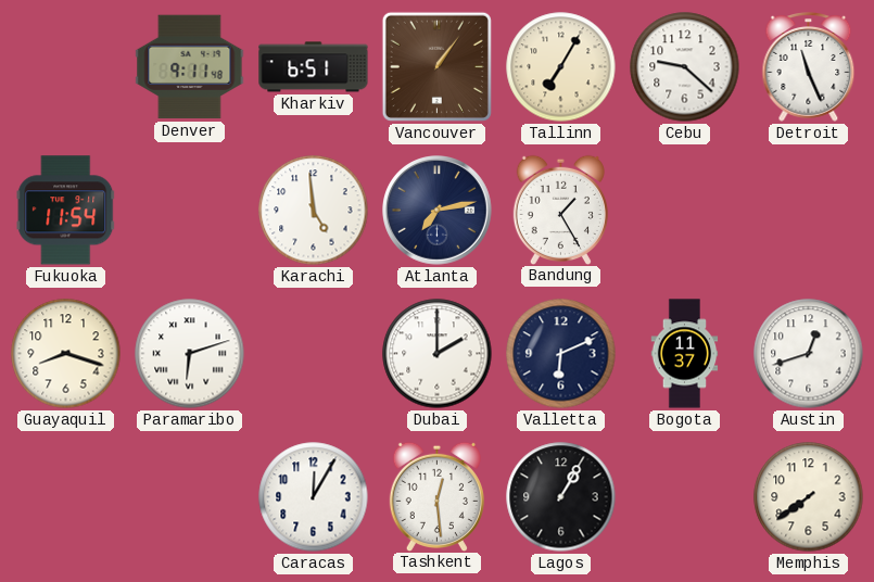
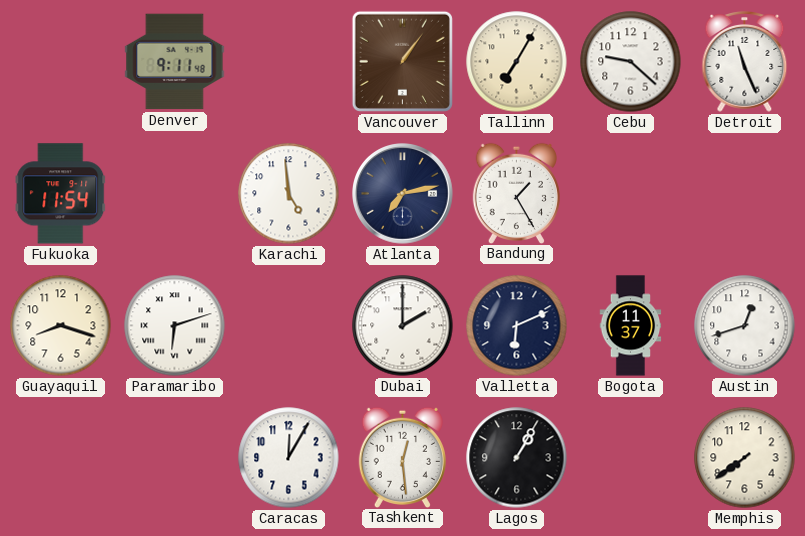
Kharkiv: 6:51 -> none (314, 67)
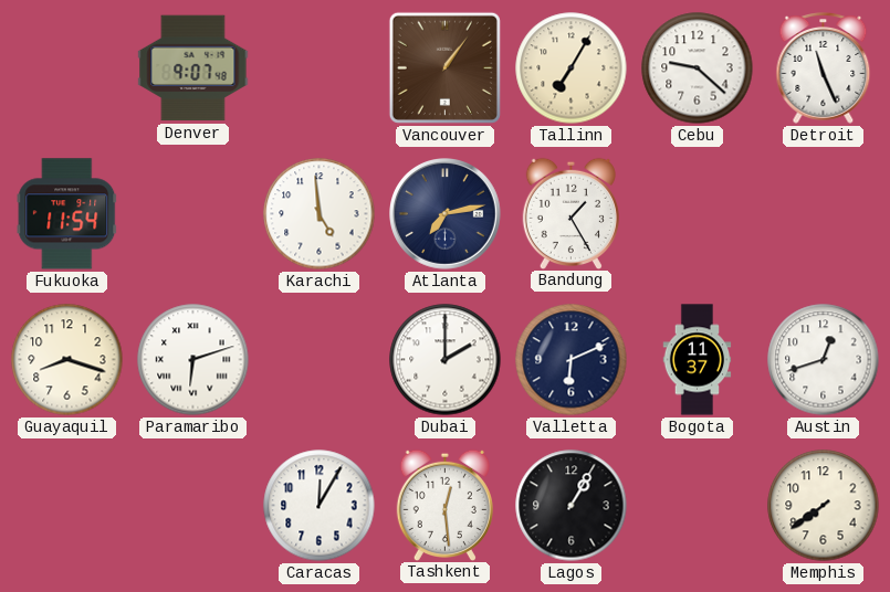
Denver: 9:11 -> 9:07 (193, 68)
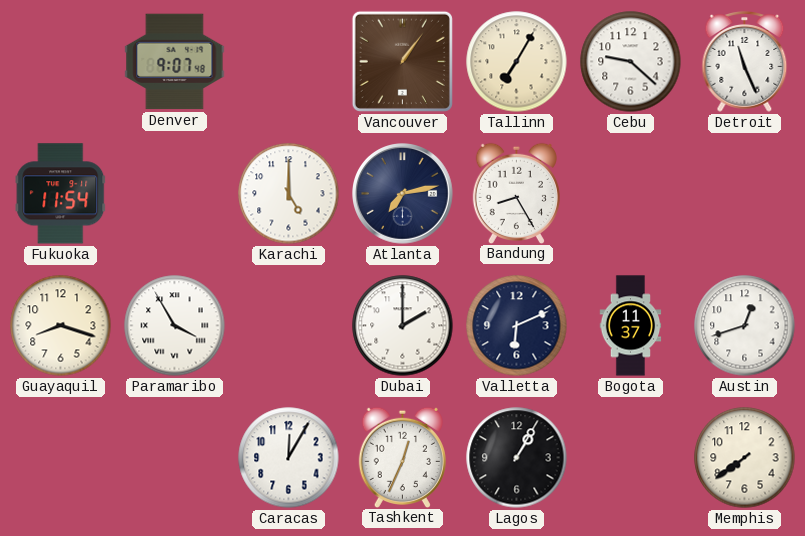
Karachi: 4:59 -> 5:00 (289, 194)
Bandung: 1:25 -> 8:25 (516, 193)
Paramaribo: 6:12 -> 3:55 (175, 326)
Tashkent: 12:29 -> 12:34 (402, 457)
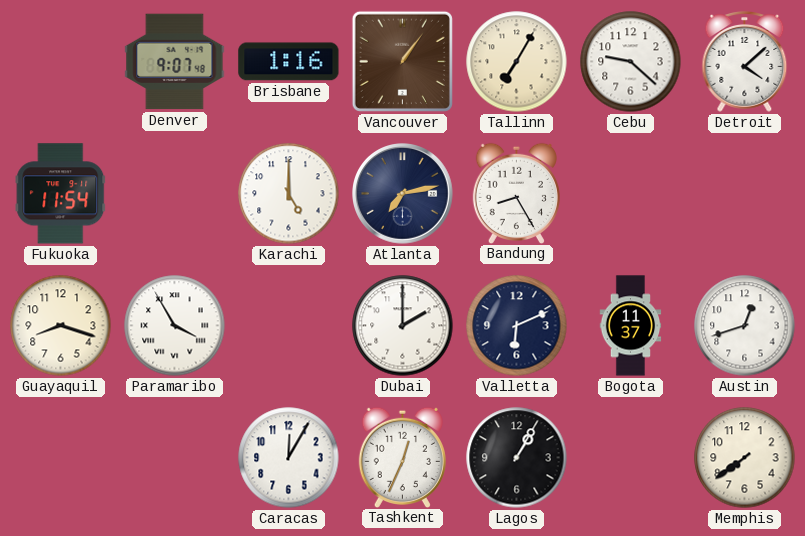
Brisbane: none -> 1:16 (289, 62)
Detroit: 11:26 -> 4:08 (745, 62)
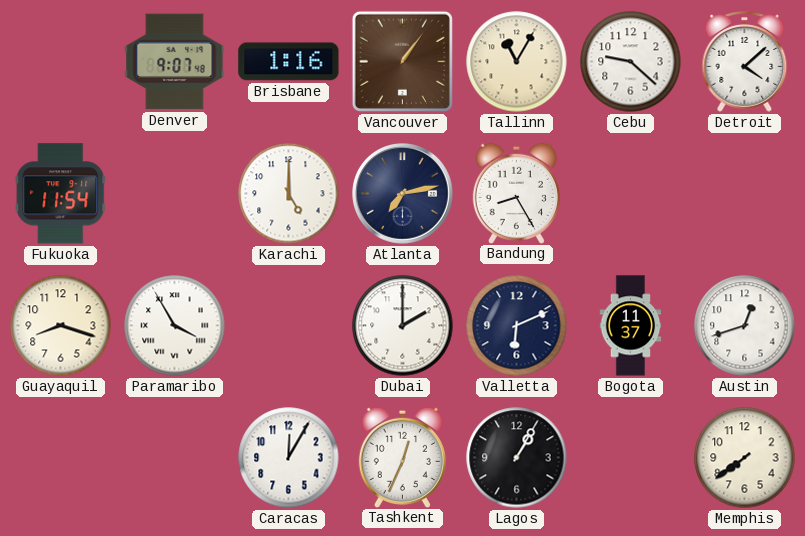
Tallinn: 7:05 -> 11:05 (517, 62)
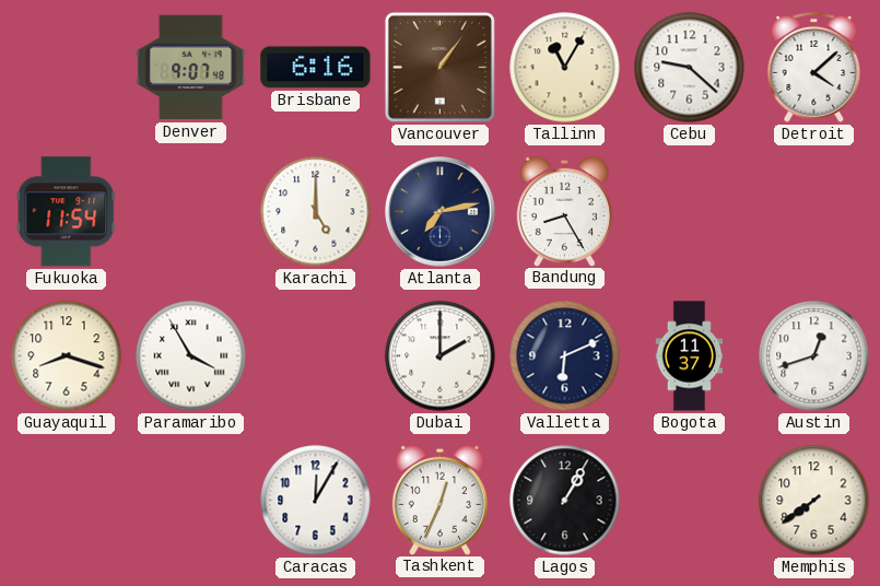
Brisbane: 1:16 -> 6:16 (316, 68)
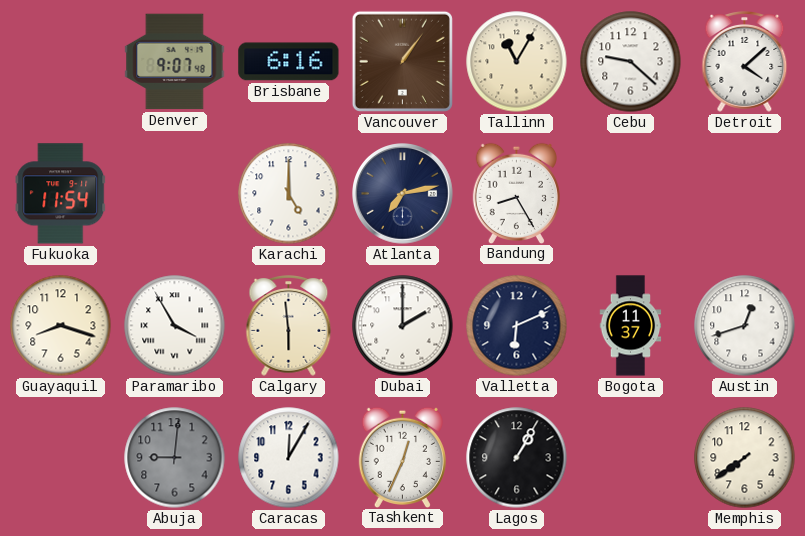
Calgary: none -> 5:59 (289, 326)
Abuja: none -> 9:01 (175, 458)
